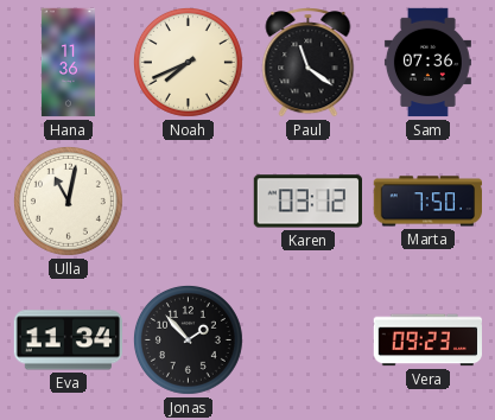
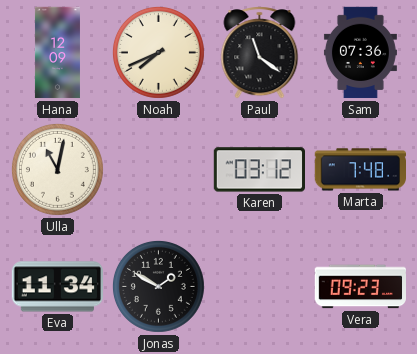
Hana: 11:36 -> 12:09 (57, 53)
Marta: 7:50 -> 7:48 (360, 170)
Jonas: 1:53 -> 1:50 (158, 286)
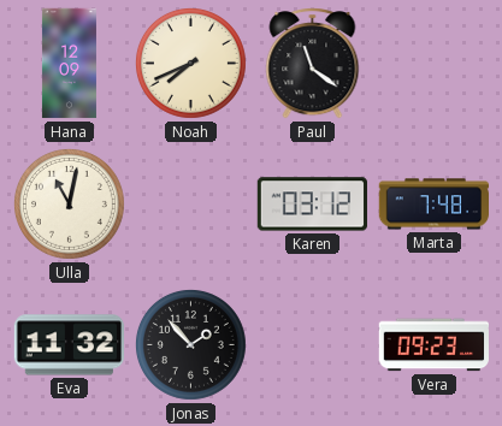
Sam: 07:36 -> none (360, 53)
Eva: 11:34 -> 11:32 (69, 345)
Jonas: 1:50 -> 1:53 (190, 344)
